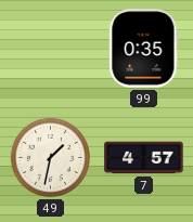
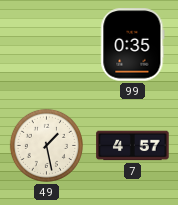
49: 1:32 -> 1:28 (46, 145)
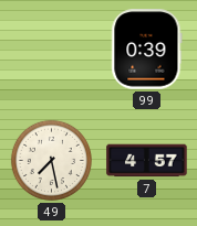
99: 0:35 -> 0:39 (147, 50)
49: 1:28 -> 7:28 (51, 160)
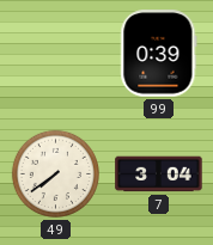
49: 7:28 -> 7:39 (55, 173)
7: 4:57 -> 3:04 (159, 174)
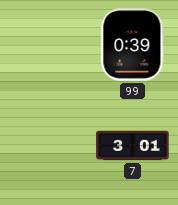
49: 7:39 -> none (55, 173)
7: 3:04 -> 3:01 (133, 146)
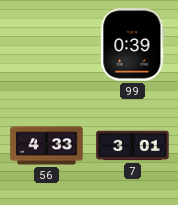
56: none -> 4:33 (47, 146)
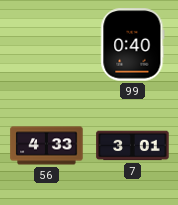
99: 0:39 -> 0:40 (133, 45)
